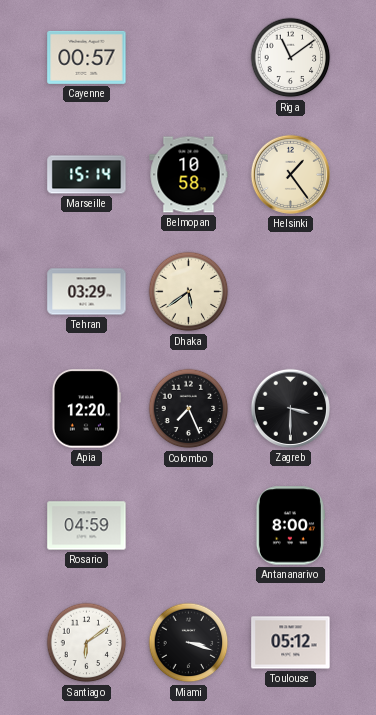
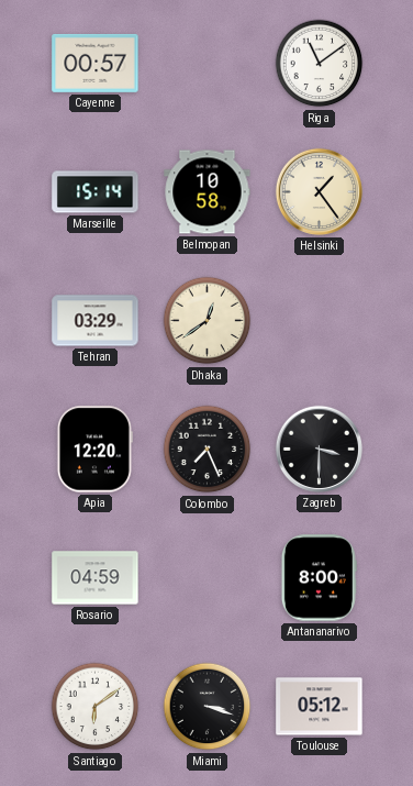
Dhaka: 5:39 -> 12:39 (208, 321)
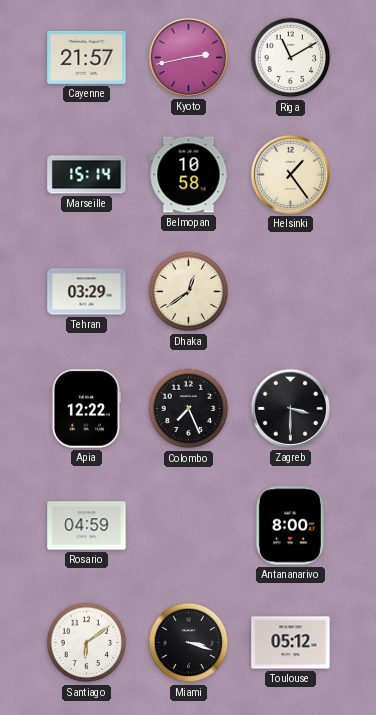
Cayenne: 00:57 -> 21:57 (87, 57)
Kyoto: none -> 2:43 (188, 57)
Riga: 11:09 -> 11:10 (291, 58)
Apia: 12:20 -> 12:22 (86, 409)
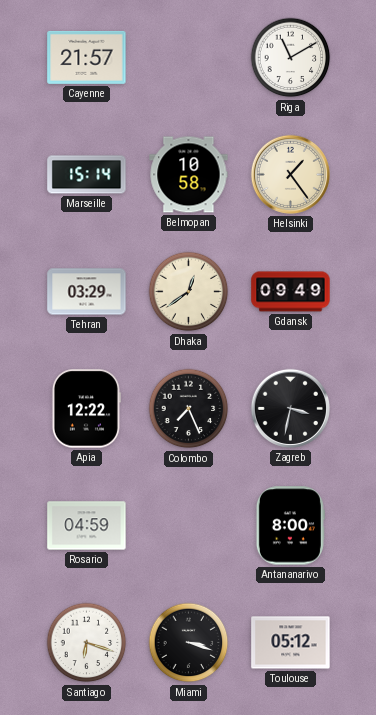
Kyoto: 2:43 -> none (188, 57)
Gdansk: none -> 09:49 (291, 292)
Zagreb: 3:30 -> 3:32 (290, 408)
Santiago: 6:09 -> 6:18 (87, 643)
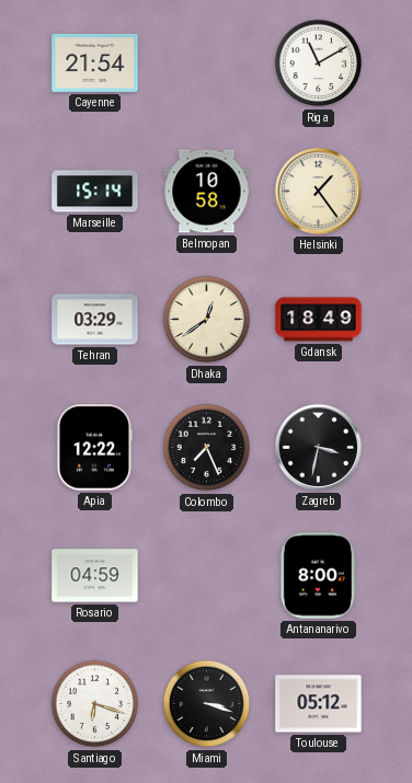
Cayenne: 21:57 -> 21:54 (95, 62)
Gdansk: 09:49 -> 18:49 (319, 320)
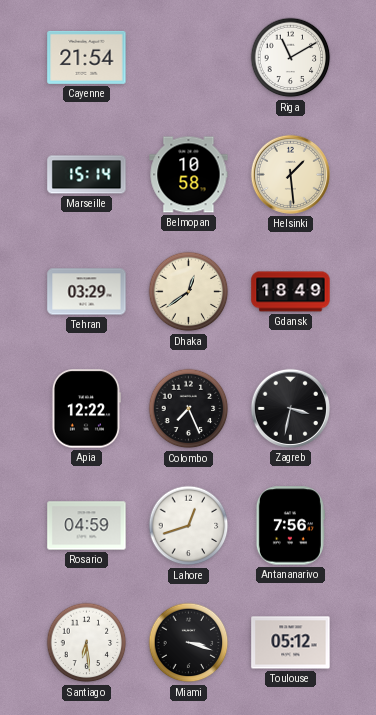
Helsinki: 1:24 -> 1:29 (290, 174)
Lahore: none -> 12:42 (189, 526)
Antananarivo: 8:00 -> 7:56 (290, 526)
Santiago: 6:18 -> 6:29 (87, 643)
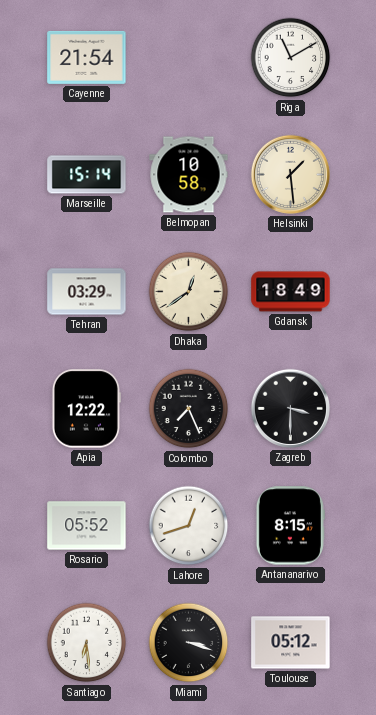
Zagreb: 3:32 -> 3:30 (290, 408)
Rosario: 04:59 -> 05:52 (87, 526)
Antananarivo: 7:56 -> 8:15 (290, 526)
